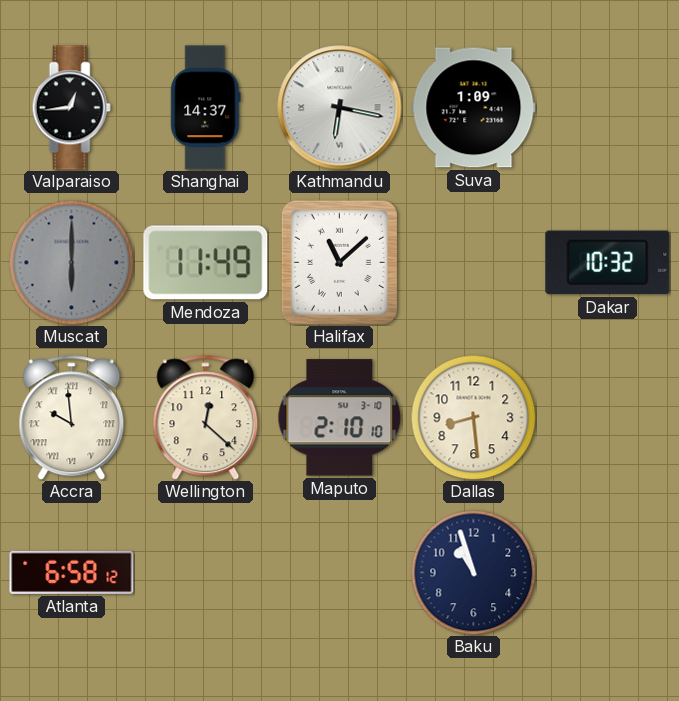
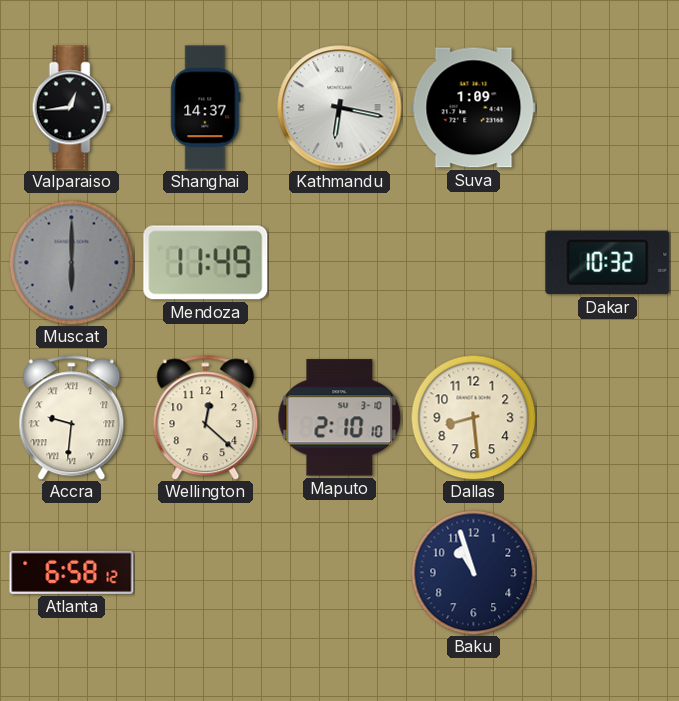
Halifax: 11:08 -> none (339, 262)
Accra: 9:59 -> 9:31 (72, 418)
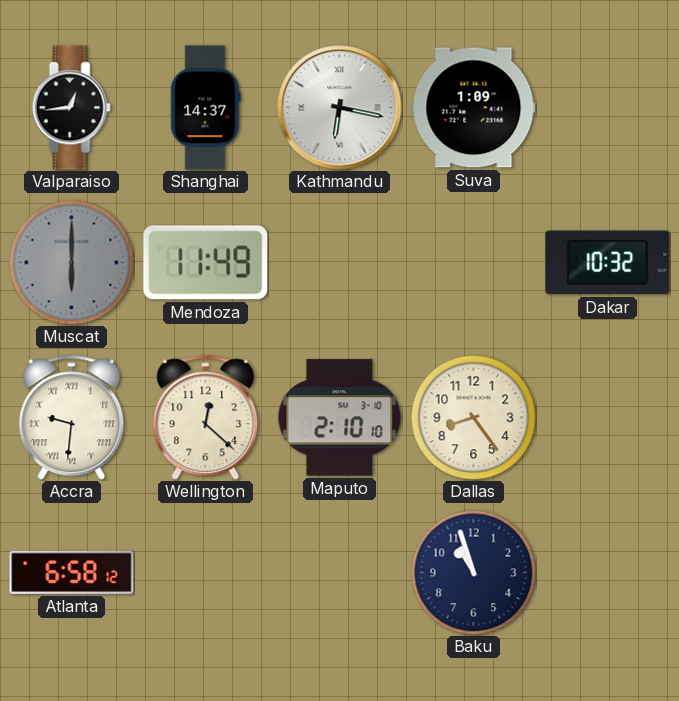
Dallas: 8:29 -> 8:24 (473, 417)
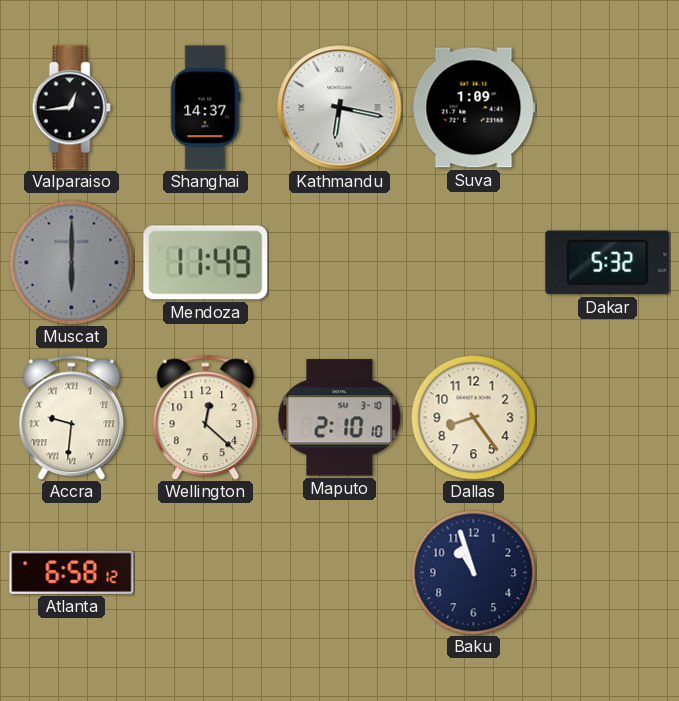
Dakar: 10:32 -> 5:32 (608, 263)
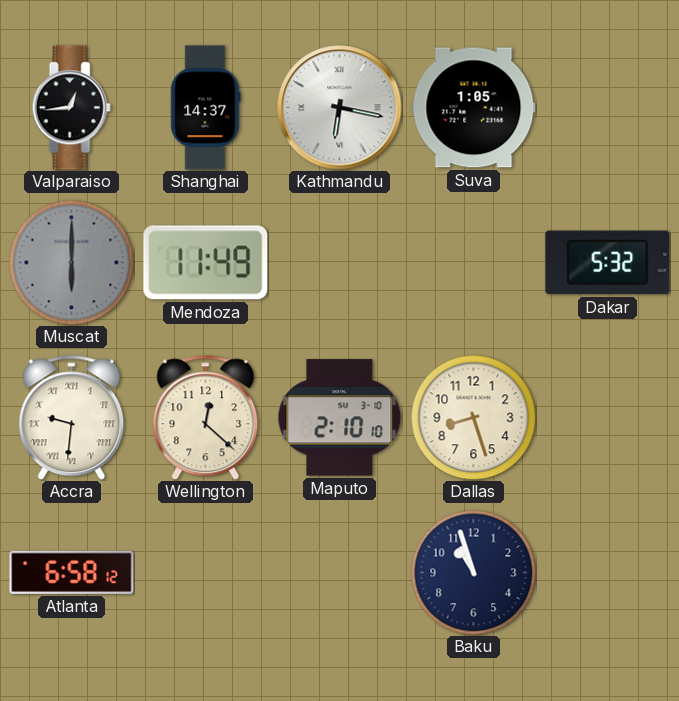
Suva: 1:09 -> 1:05 (474, 108)
Dallas: 8:24 -> 8:27 (473, 417)
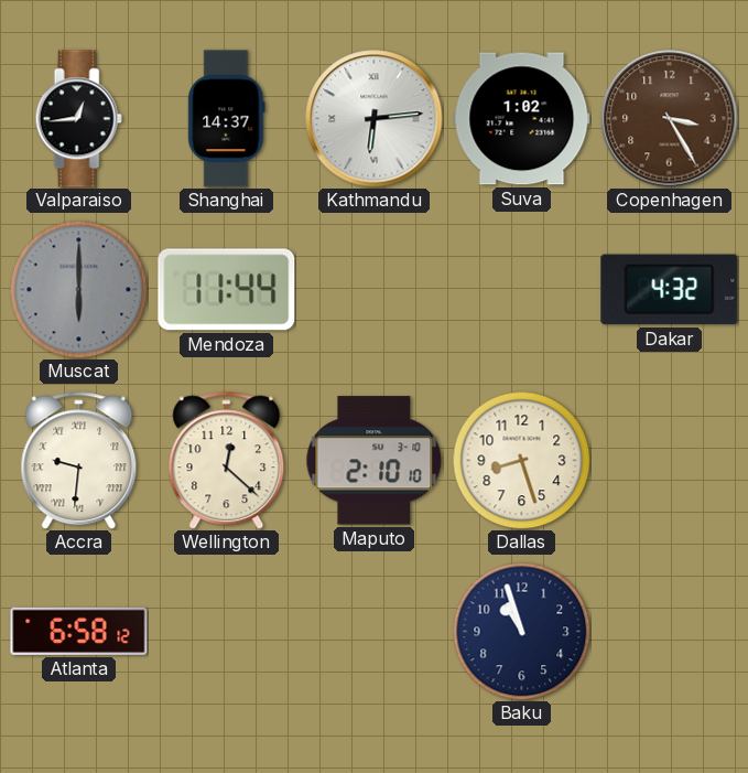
Kathmandu: 6:17 -> 6:14 (375, 119)
Suva: 1:05 -> 1:02 (522, 119)
Copenhagen: none -> 3:25 (670, 119)
Mendoza: 11:49 -> 11:44 (227, 290)
Dakar: 5:32 -> 4:32 (670, 290)
